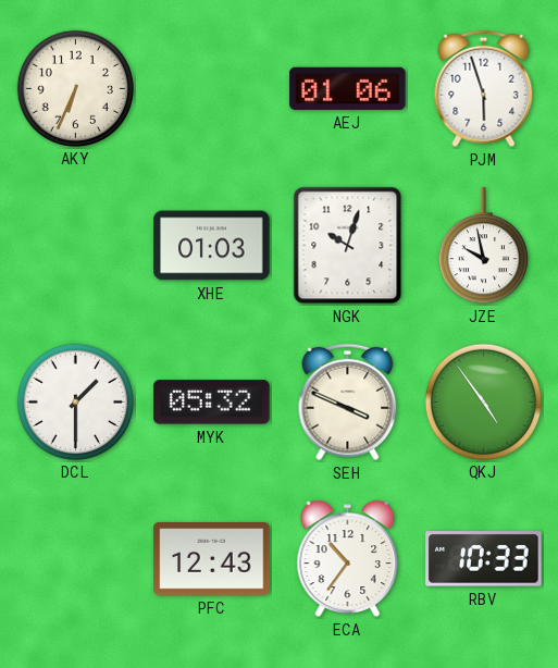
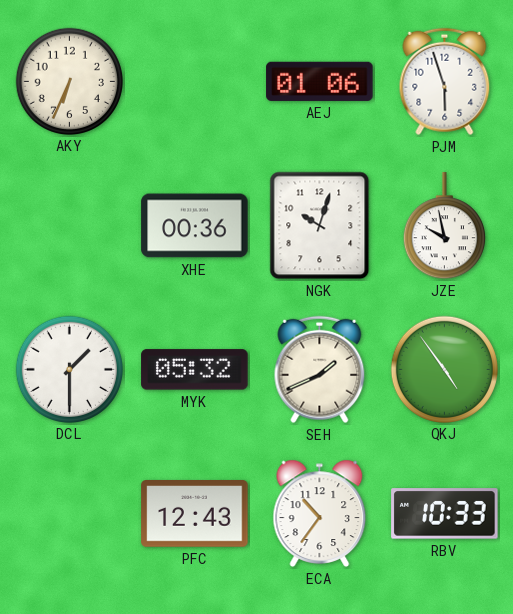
XHE: 01:03 -> 00:36 (195, 226)
SEH: 3:49 -> 1:41 (320, 370)
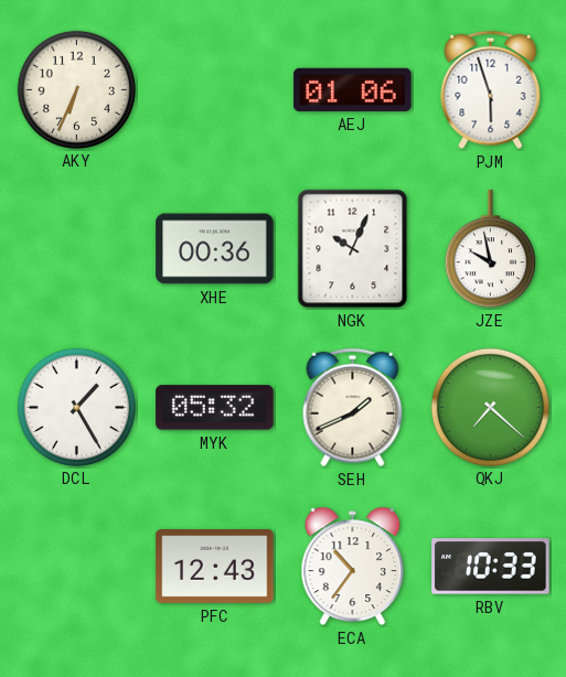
NGK: 10:03 -> 10:04 (353, 249)
DCL: 1:30 -> 1:25 (76, 407)
QKJ: 4:54 -> 7:22 (490, 407)
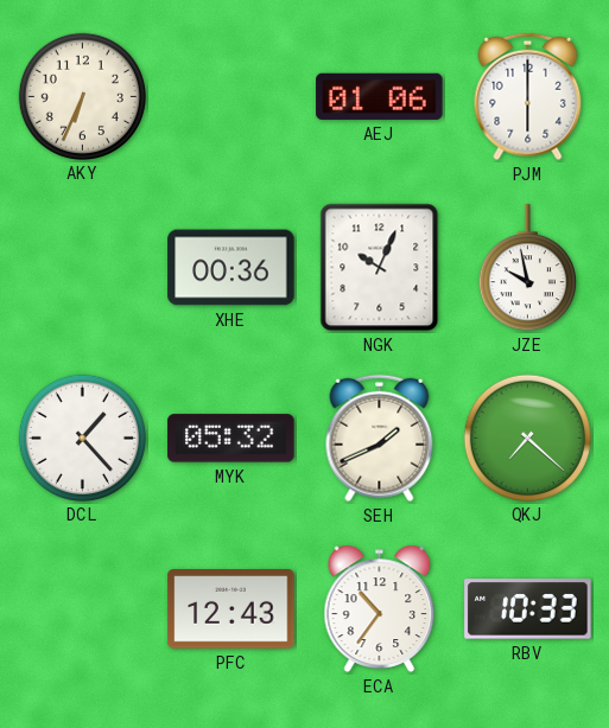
PJM: 5:57 -> 6:00 (528, 97)
DCL: 1:25 -> 1:23 (82, 438)
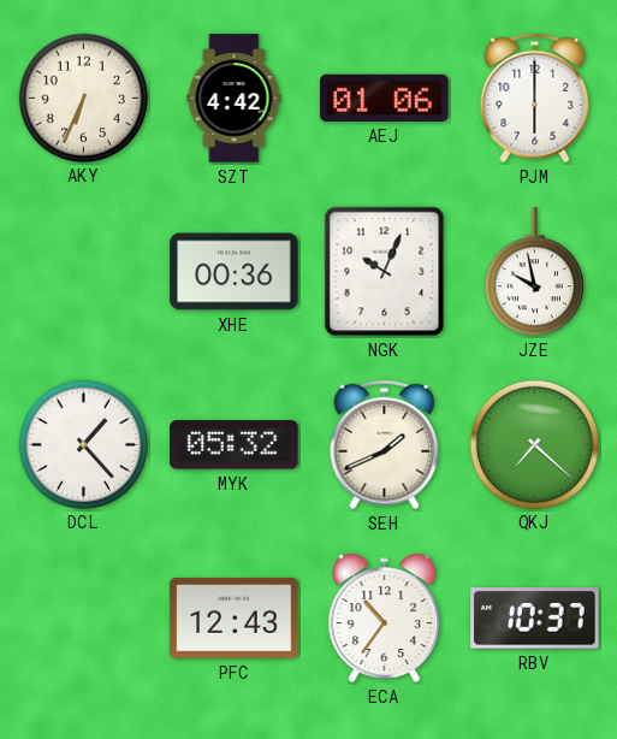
SZT: none -> 4:42 (235, 99)
RBV: 10:33 -> 10:37 (535, 619)
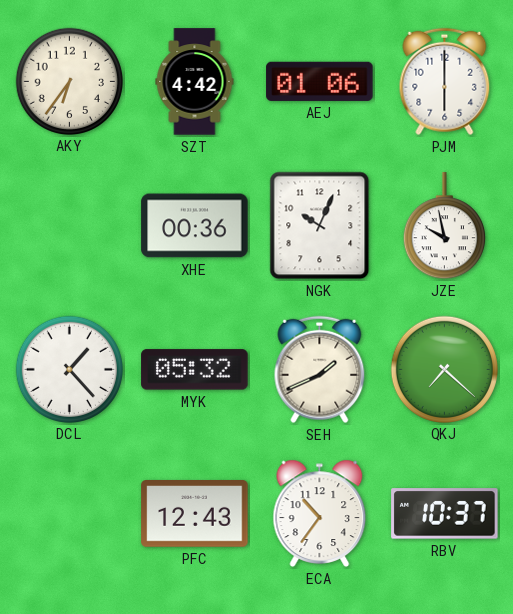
AKY: 6:34 -> 6:36 (69, 81)
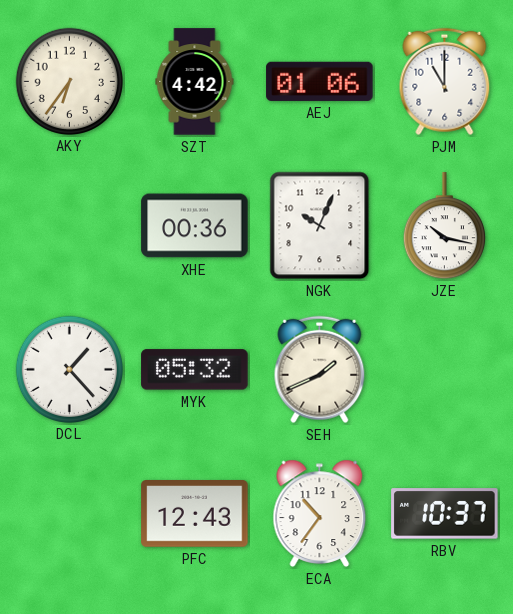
PJM: 6:00 -> 11:00 (445, 82)
JZE: 9:58 -> 10:17 (444, 226)
QKJ: 7:22 -> none (444, 369)
